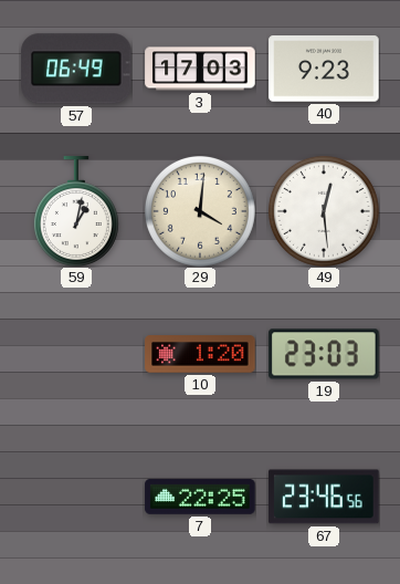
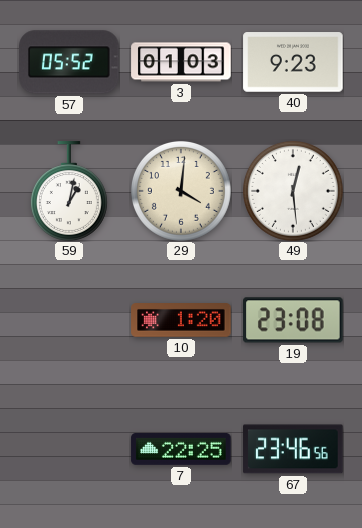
57: 06:49 -> 05:52 (69, 62)
3: 17:03 -> 01:03 (181, 62)
19: 23:03 -> 23:08 (293, 320)
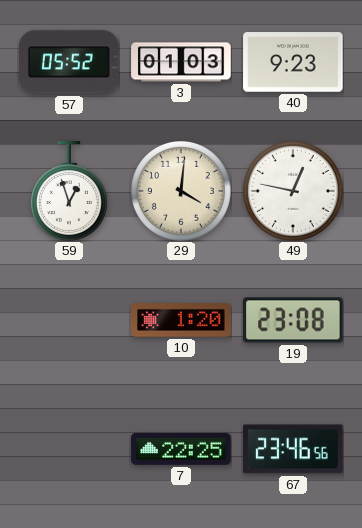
59: 1:02 -> 12:57 (69, 191)
49: 12:29 -> 12:47 (293, 191)
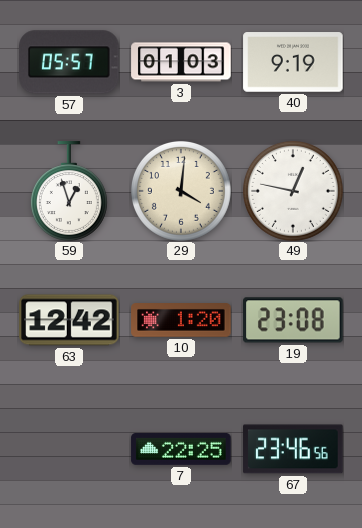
57: 05:52 -> 05:57 (69, 62)
40: 9:23 -> 9:19 (293, 62)
63: none -> 12:42 (69, 320)
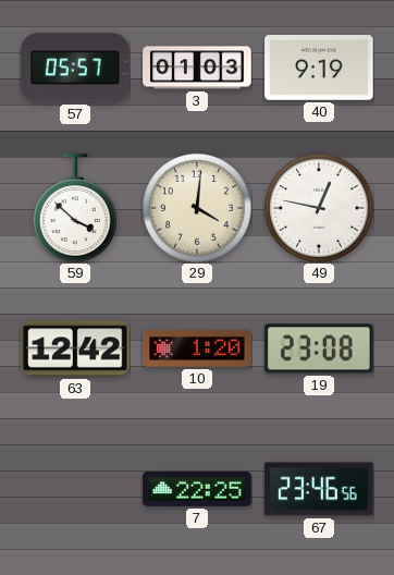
59: 12:57 -> 3:52 (75, 208)
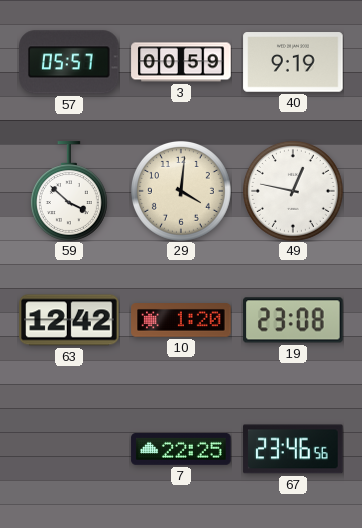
3: 01:03 -> 00:59 (181, 62)
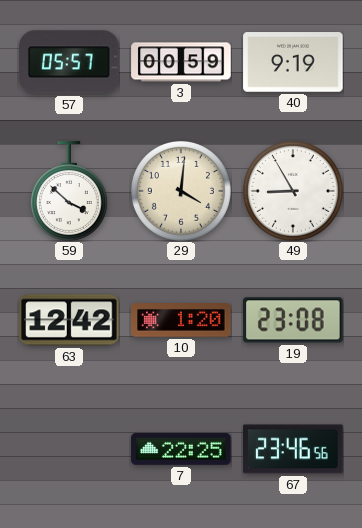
49: 12:47 -> 8:55 (293, 191)
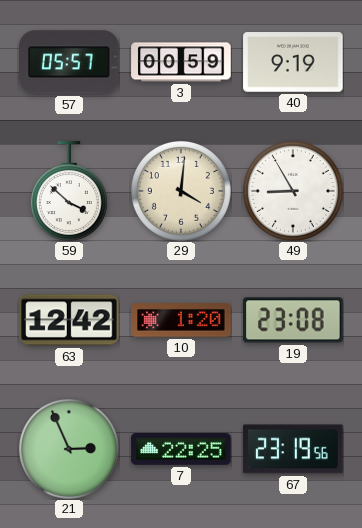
21: none -> 2:56 (69, 449)
67: 23:46 -> 23:19 (293, 449)
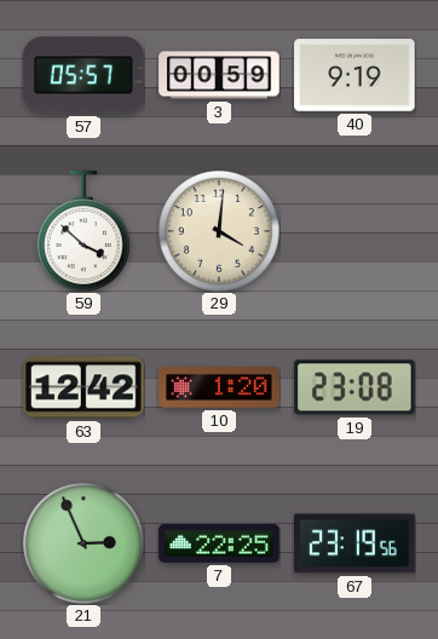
49: 8:55 -> none (293, 191)
